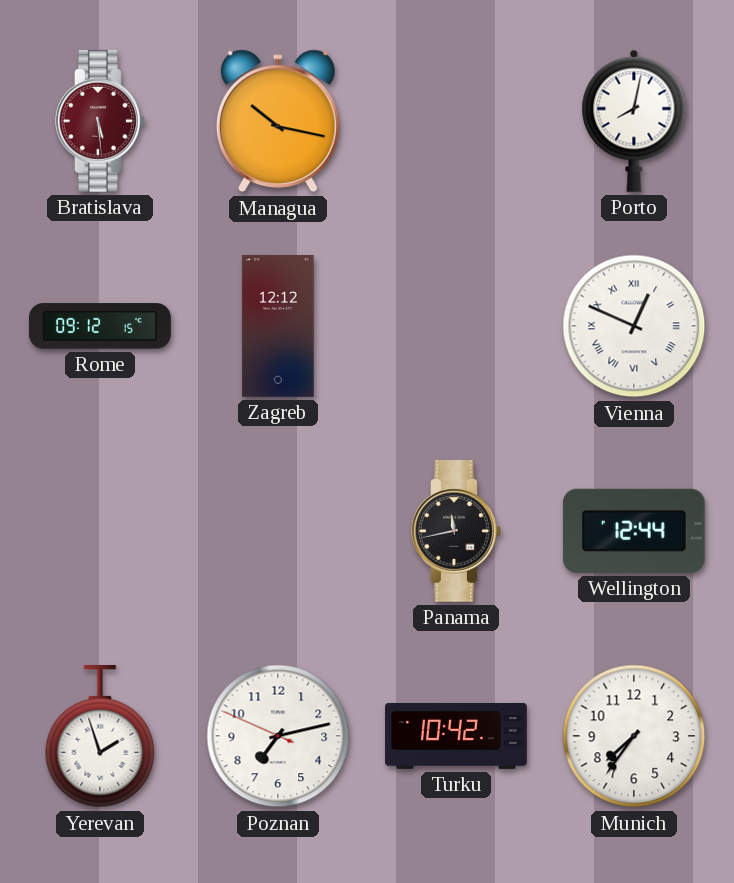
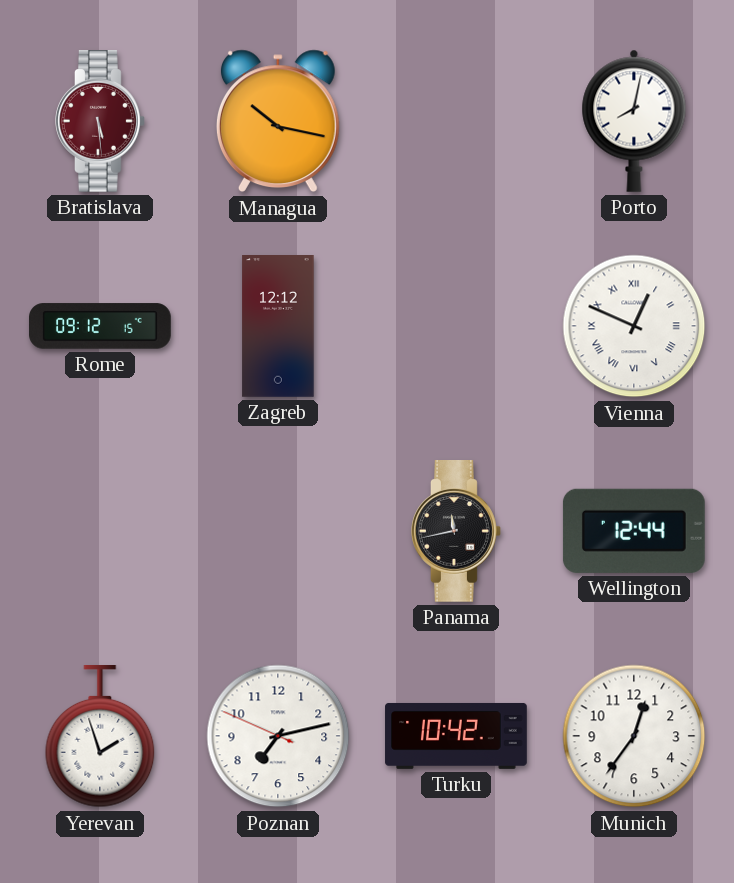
Munich: 7:36 -> 12:36 (634, 736)
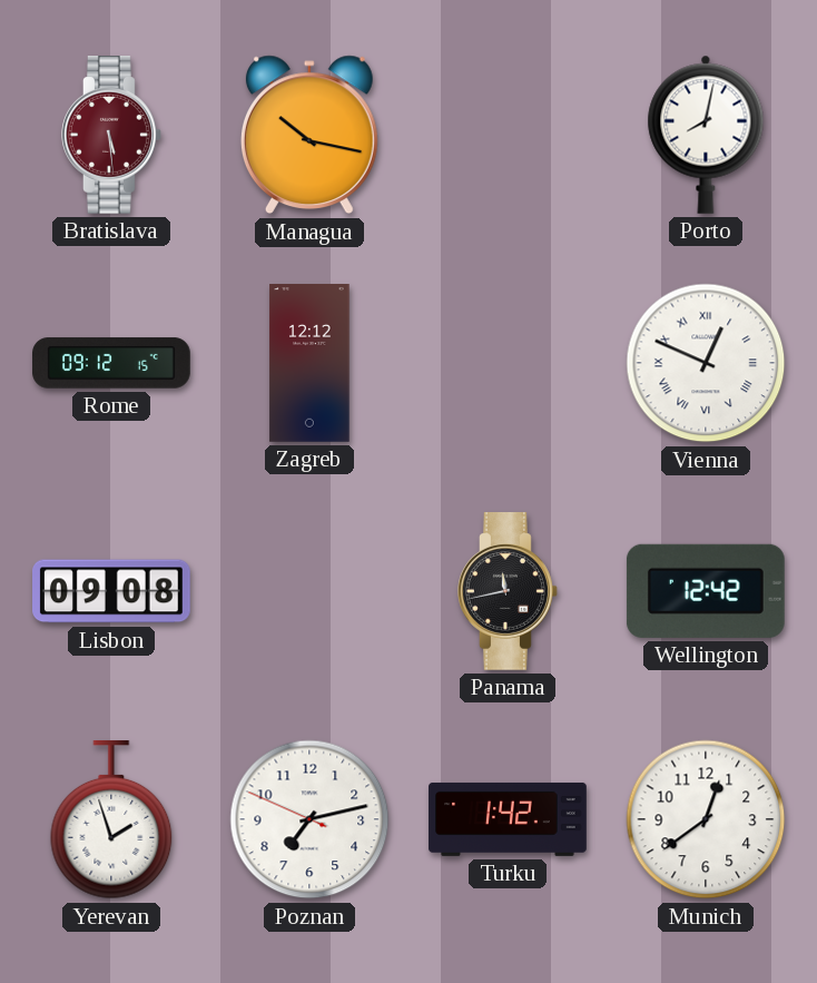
Lisbon: none -> 09:08 (112, 591)
Wellington: 12:44 -> 12:42 (706, 591)
Turku: 10:42 -> 1:42 (508, 819)
Munich: 12:36 -> 12:39 (706, 819)
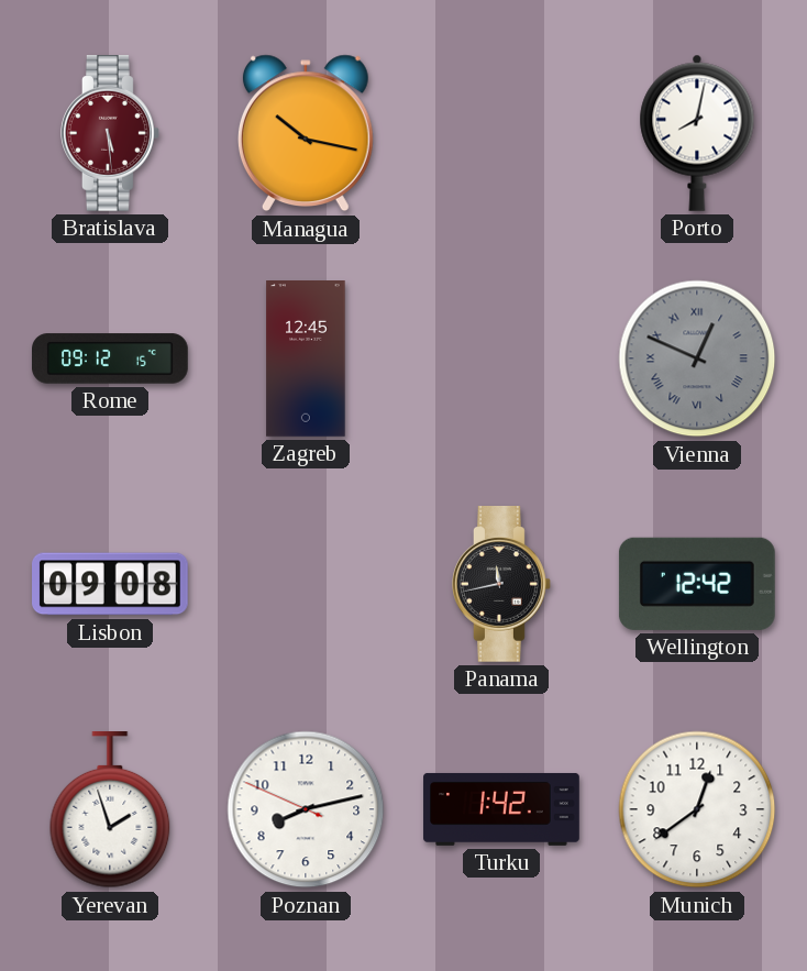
Zagreb: 12:12 -> 12:45 (306, 360)
Vienna dial: white -> grey (697, 358)
Poznan: 7:12 -> 8:12 (306, 809)
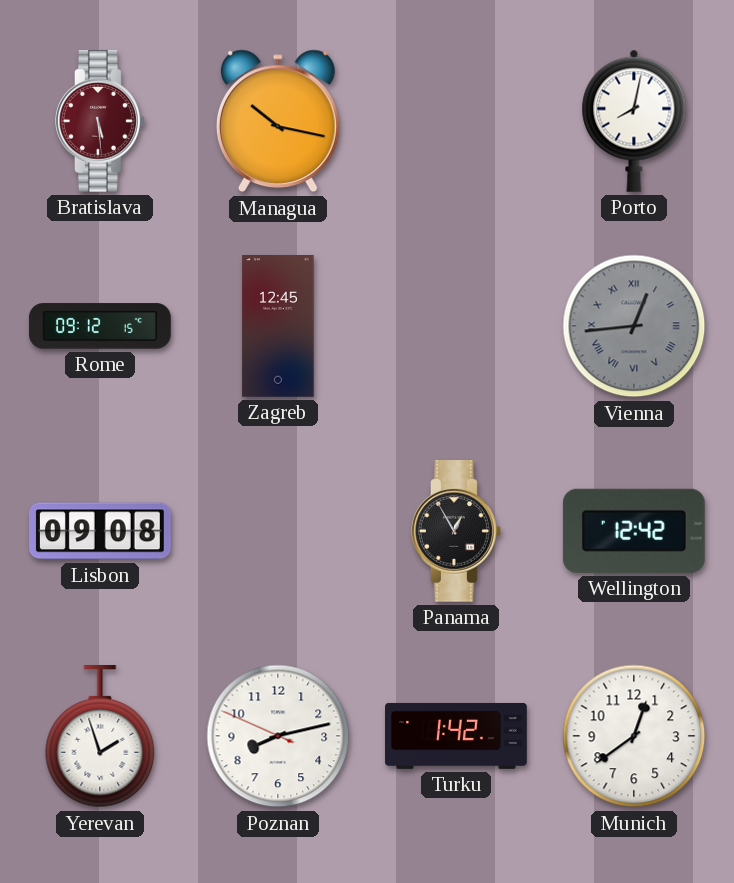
Vienna: 12:49 -> 12:44 (634, 326)
Panama: 11:43 -> 12:55 (457, 532)
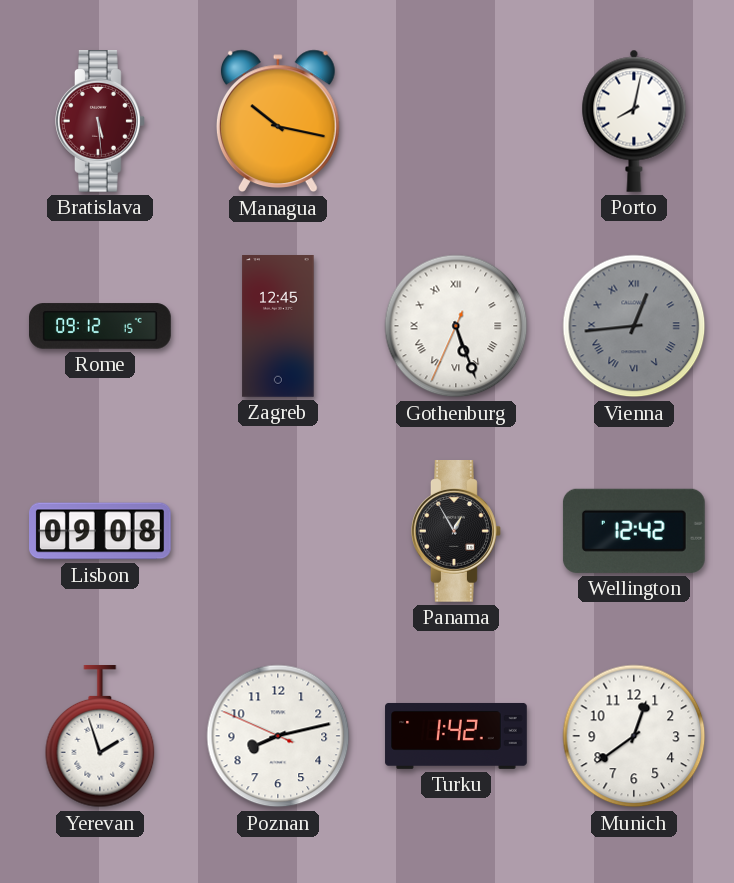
Gothenburg: none -> 5:26 (456, 326)
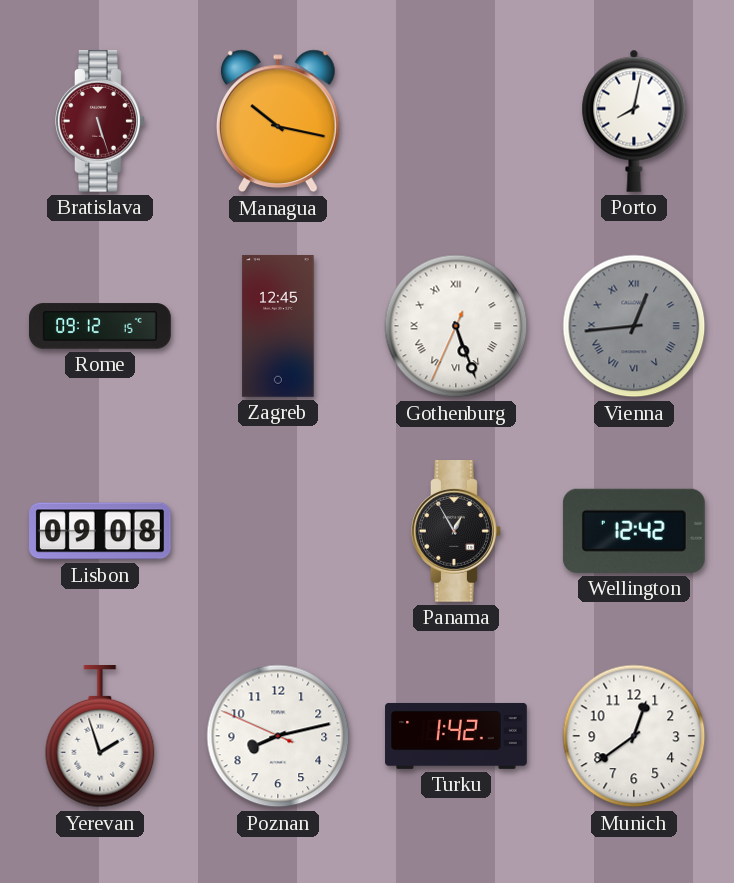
Bratislava: 5:29 -> 5:27 (101, 122)
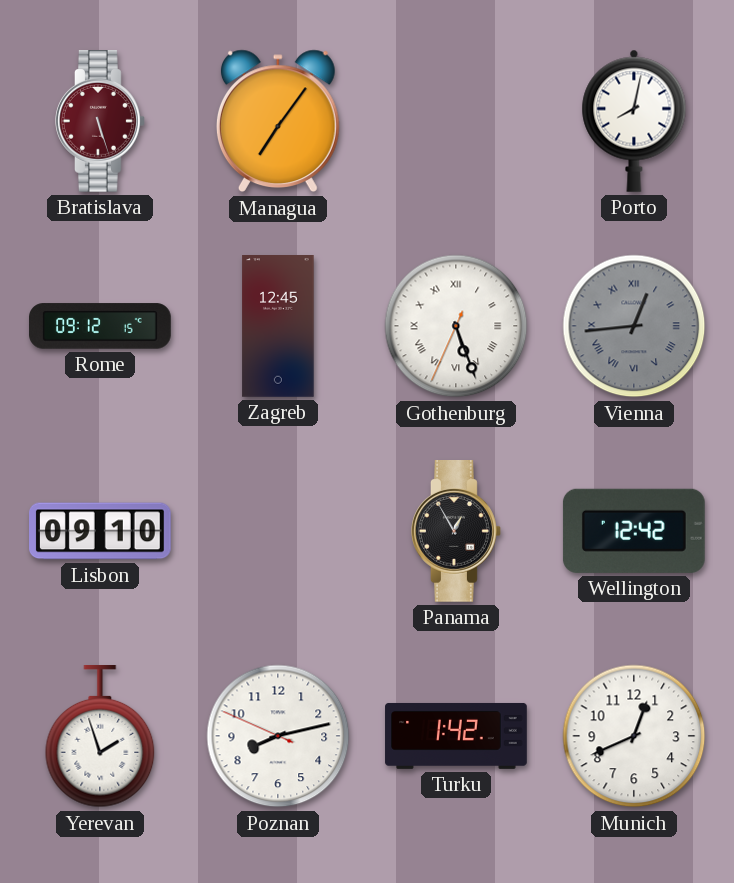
Managua: 10:17 -> 7:06 (278, 121)
Lisbon: 09:08 -> 09:10 (101, 531)
Munich: 12:39 -> 12:41 (634, 736)
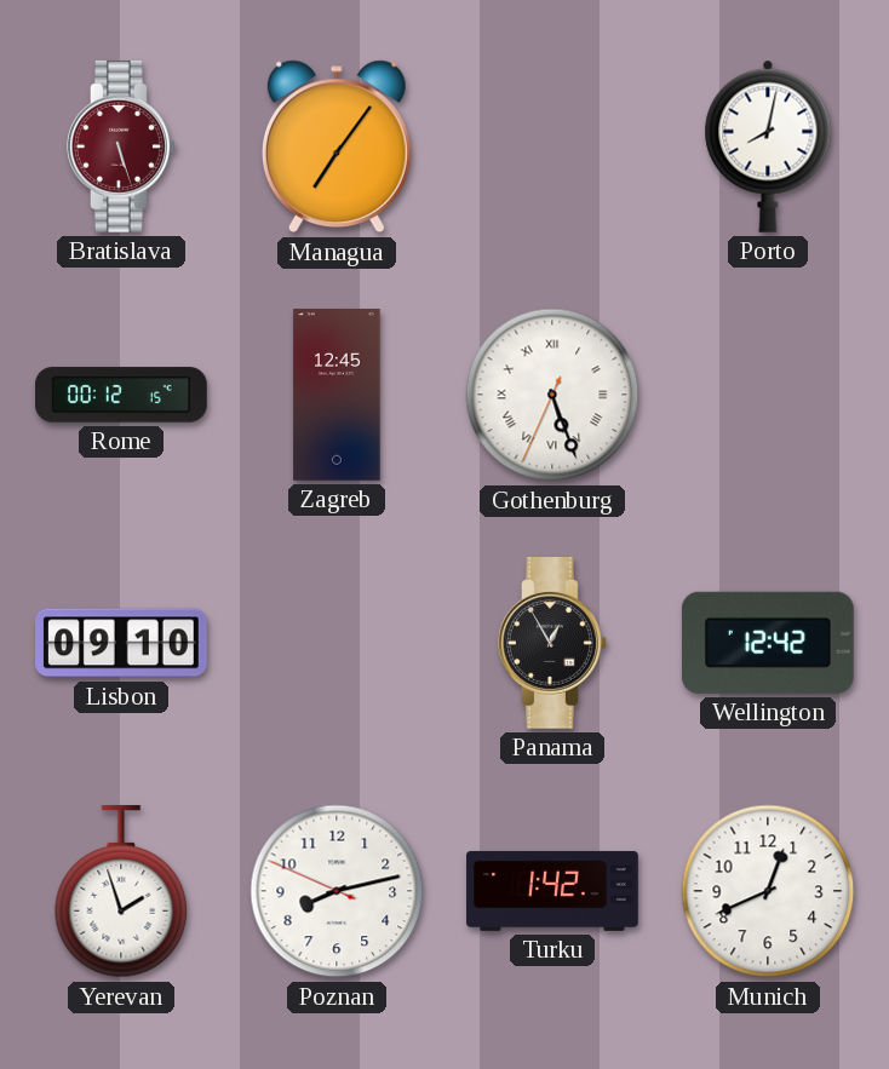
Rome: 09:12 -> 00:12 (122, 395)
Vienna: 12:44 -> none (634, 326)
